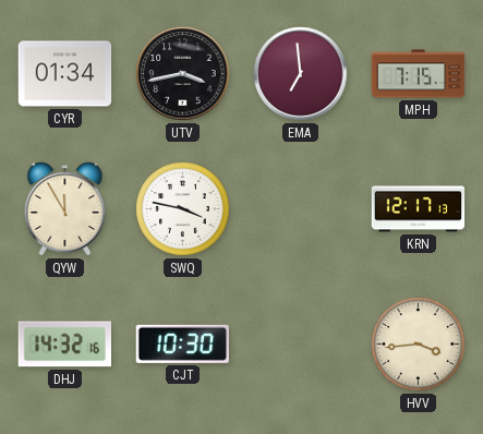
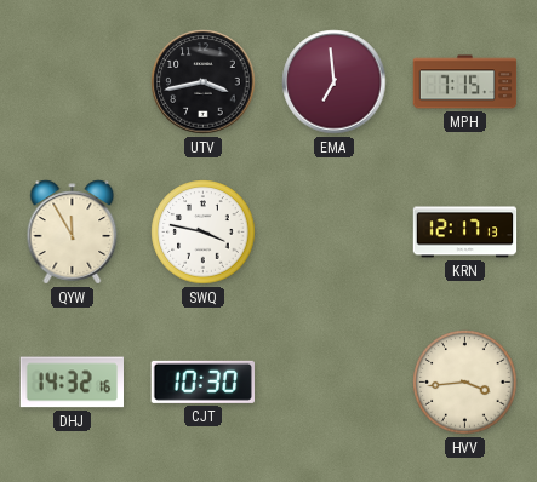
CYR: 01:34 -> none (65, 74)
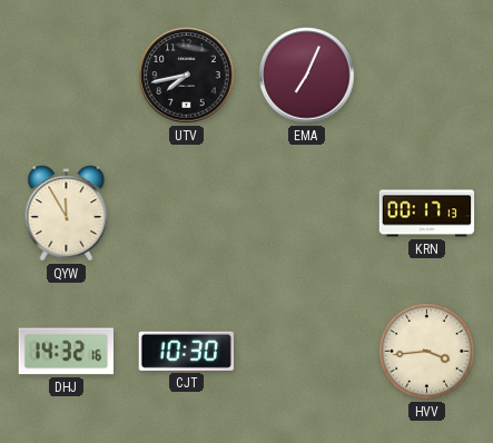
UTV: 3:43 -> 7:43 (187, 76)
EMA: 6:59 -> 7:04 (307, 76)
MPH: 7:15 -> none (465, 82)
SWQ: 3:47 -> none (204, 233)
KRN: 12:17 -> 00:17 (427, 214)
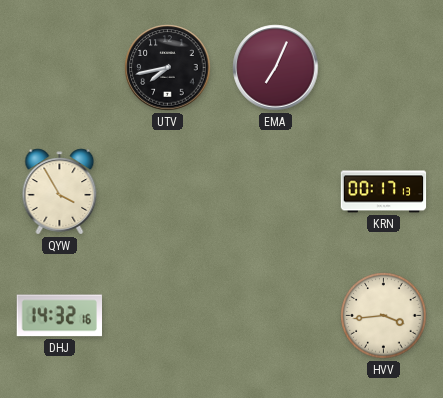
QYW: 11:55 -> 3:55 (60, 192)
CJT: 10:30 -> none (186, 351)
